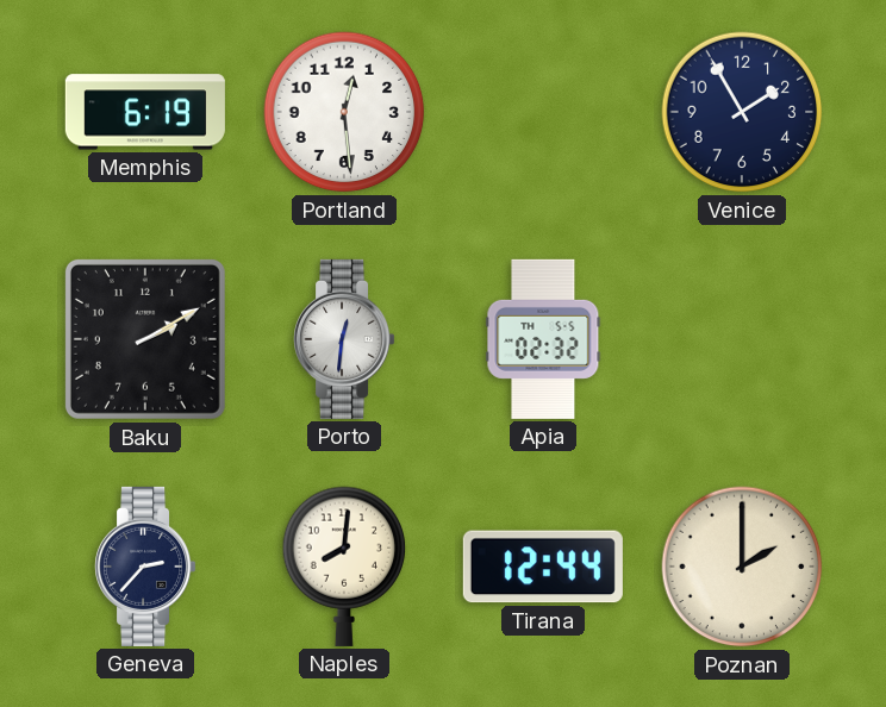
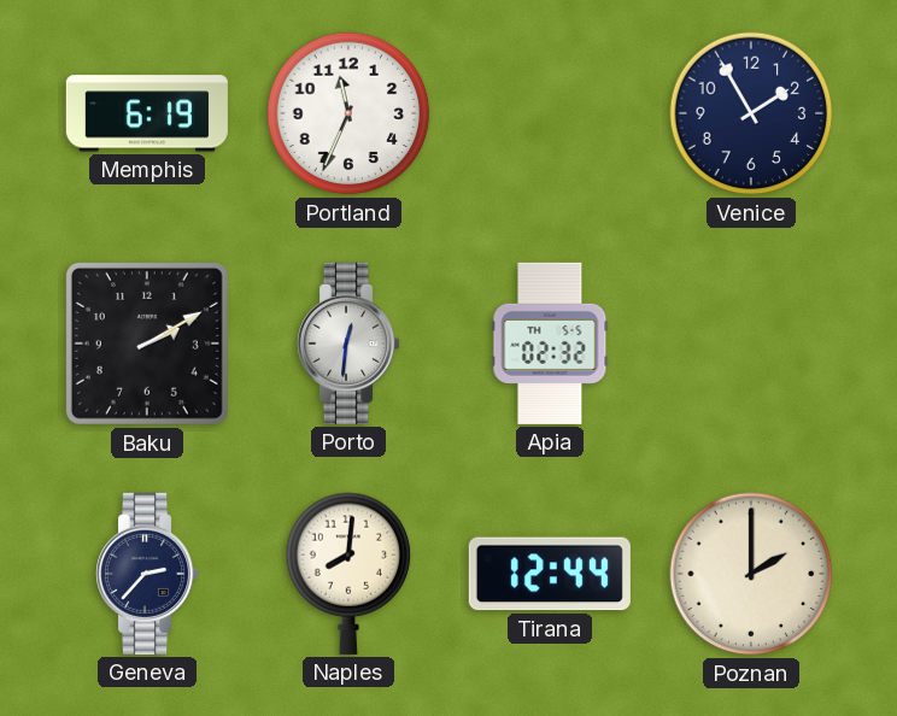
Portland: 12:29 -> 11:34 (348, 113)
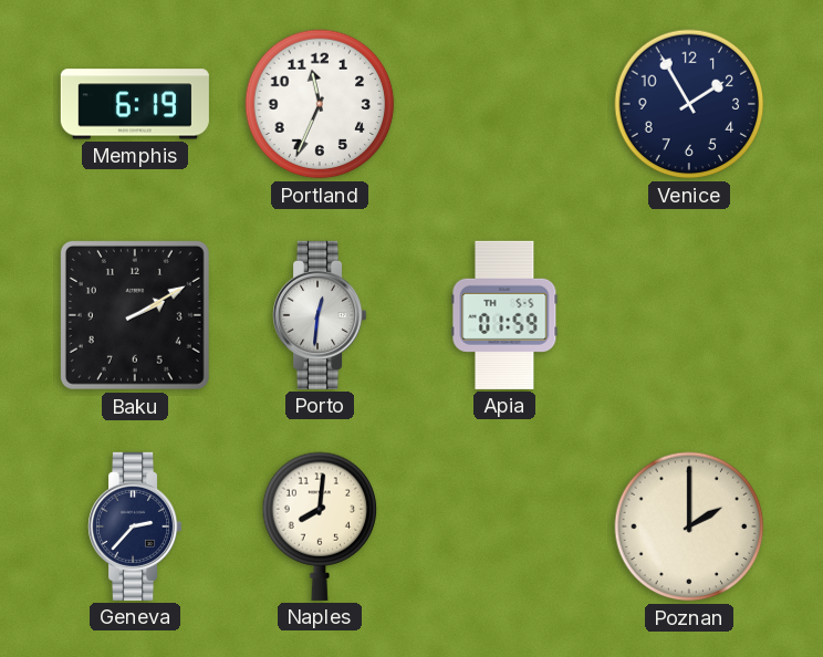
Apia: 02:32 -> 01:59 (504, 315)
Tirana: 12:44 -> none (550, 574)
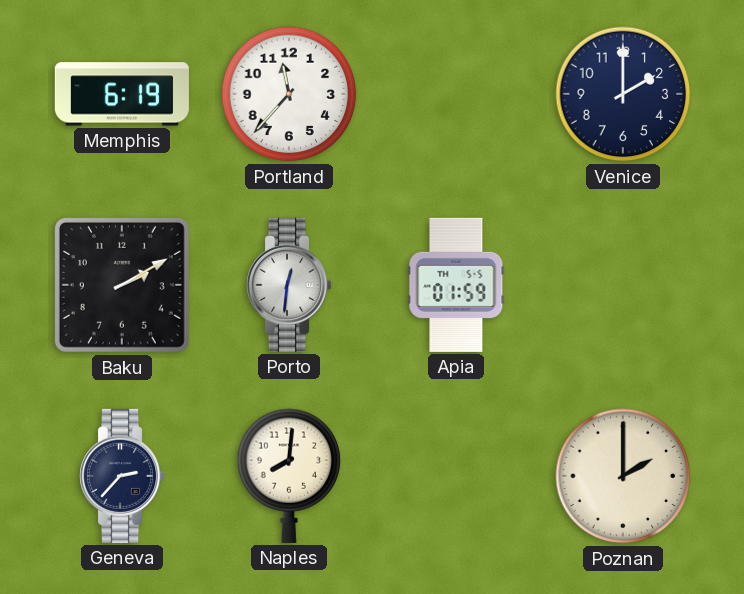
Portland: 11:34 -> 11:37 (289, 94)
Venice: 1:55 -> 2:00 (623, 94)
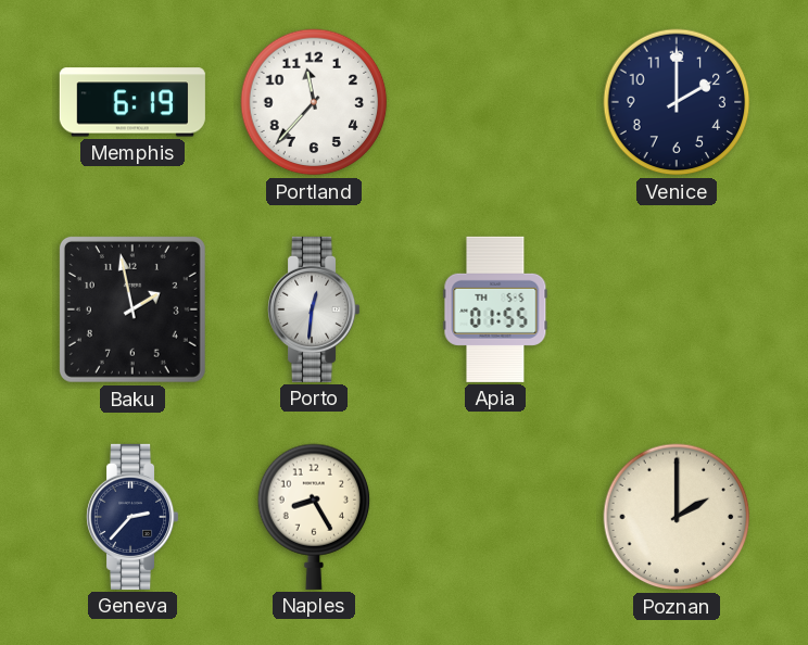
Baku: 2:10 -> 1:58 (132, 309)
Apia: 01:59 -> 01:55 (495, 309)
Naples: 8:01 -> 8:25 (314, 517)
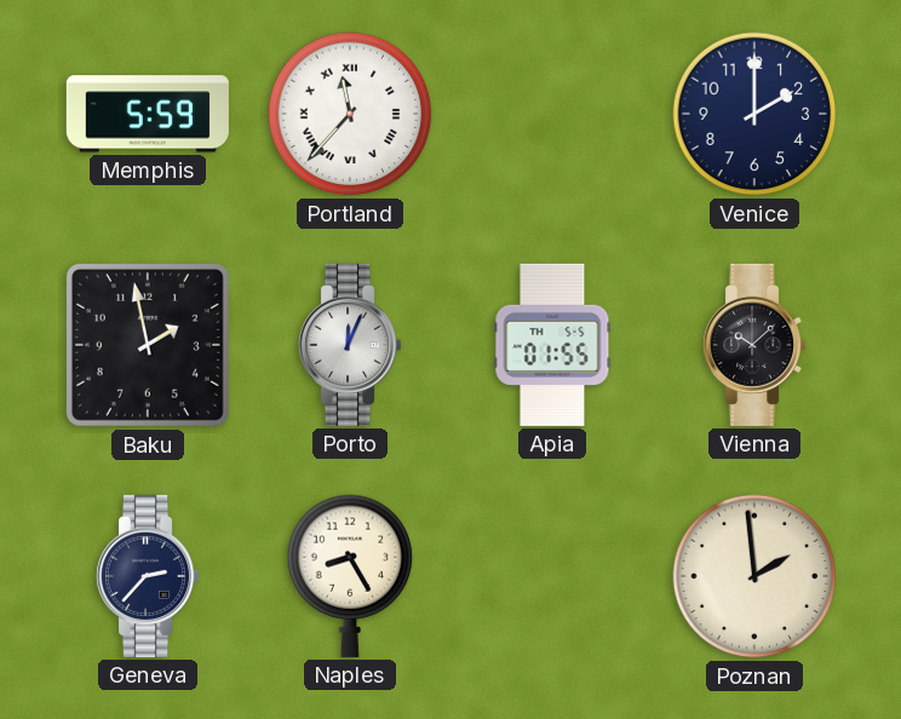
Memphis: 6:19 -> 5:59 (148, 114)
Portland numerals: Arabic -> Roman (350, 114)
Porto: 12:31 -> 12:04 (351, 345)
Vienna: none -> 10:08 (756, 345)
Poznan: 2:00 -> 1:59 (754, 576)
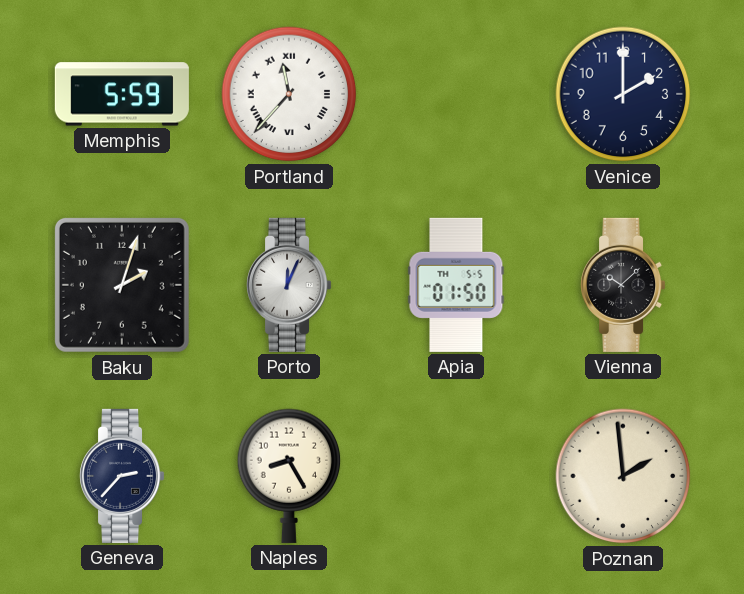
Baku: 1:58 -> 2:03 (122, 285)
Apia: 01:55 -> 01:50 (456, 285)
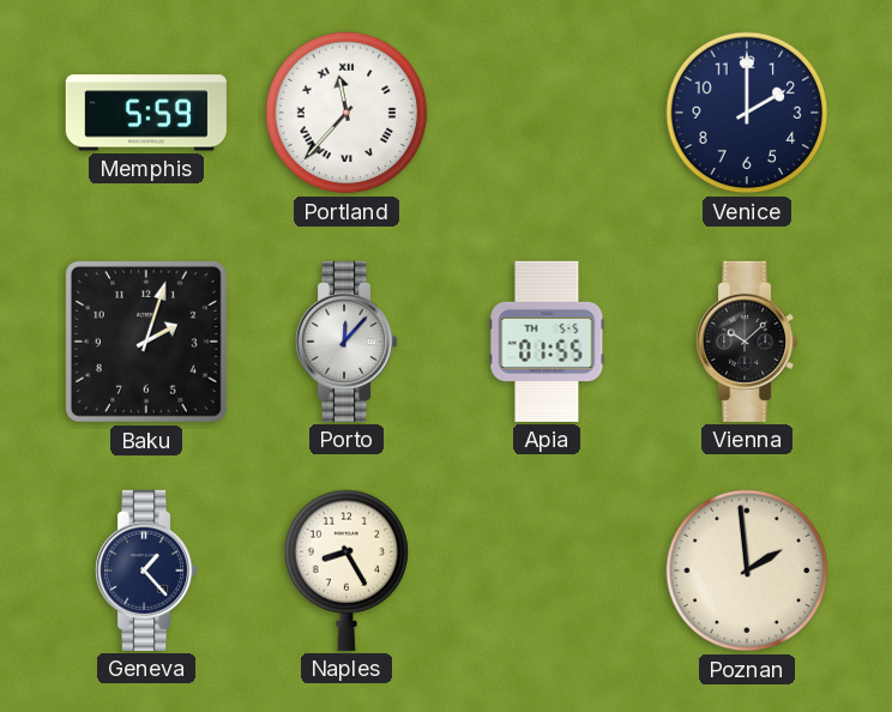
Porto: 12:04 -> 12:07 (348, 342)
Apia: 01:50 -> 01:55 (547, 342)
Geneva: 2:37 -> 1:23 (147, 571)
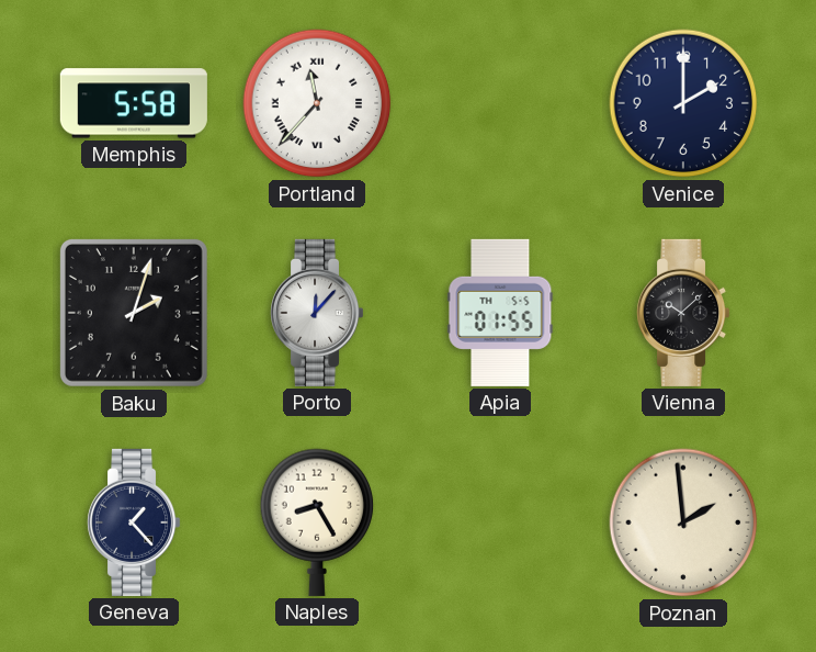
Memphis: 5:59 -> 5:58 (134, 103)
